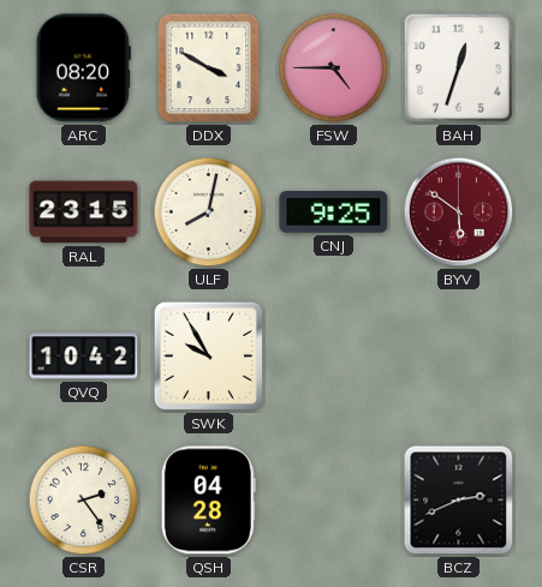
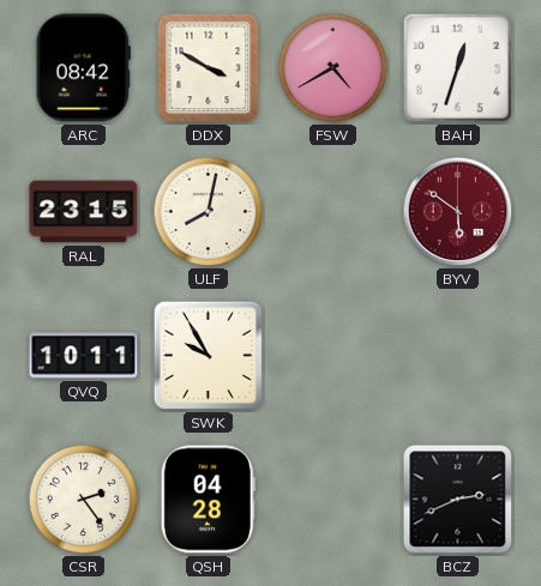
ARC: 08:20 -> 08:42 (83, 68)
FSW: 4:45 -> 4:40 (333, 68)
CNJ: 9:25 -> none (334, 212)
QVQ: 10:42 -> 10:11 (84, 356)
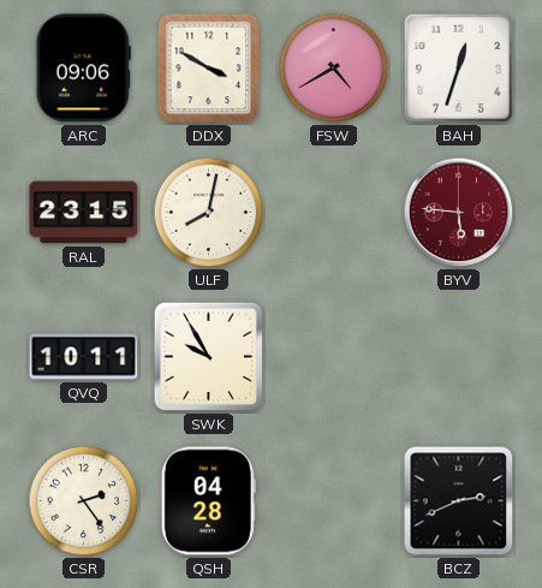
ARC: 08:42 -> 09:06 (83, 69)
BYV: 5:51 -> 5:46 (459, 213)
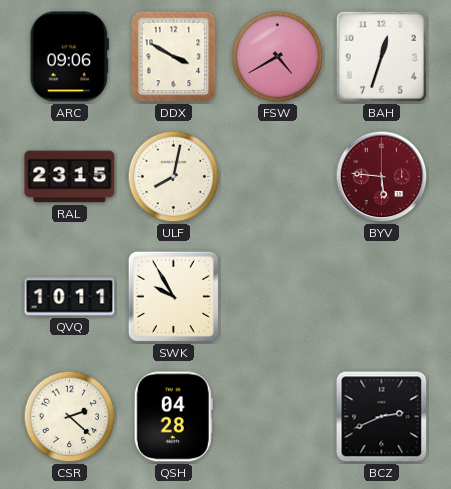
CSR: 2:24 -> 2:22 (70, 417)
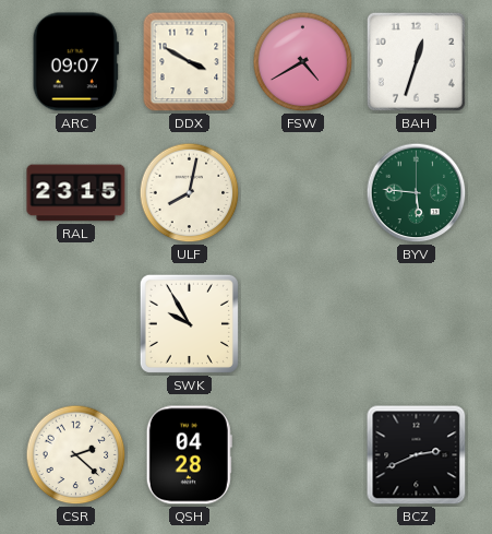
ARC: 09:06 -> 09:07 (75, 62)
BYV dial: burgundy -> green (417, 193)
QVQ: 10:11 -> none (70, 297)
